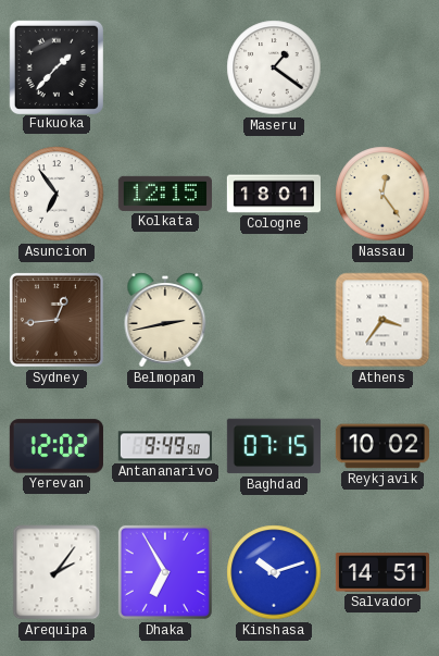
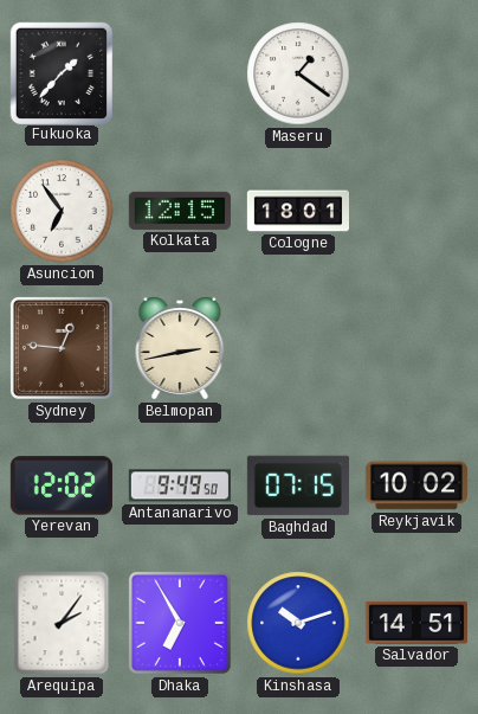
Nassau: 12:24 -> none (382, 194)
Sydney: 12:44 -> 12:46 (62, 348)
Athens: 3:36 -> none (382, 320)
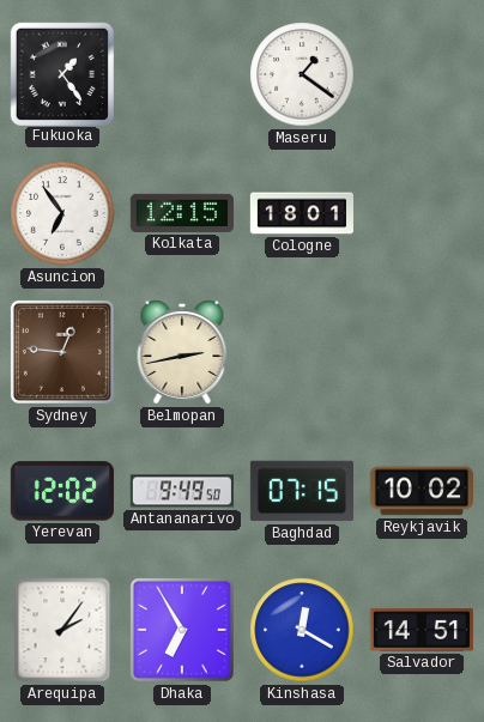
Fukuoka: 1:37 -> 1:24 (61, 73)
Kinshasa: 10:12 -> 12:20 (302, 630)
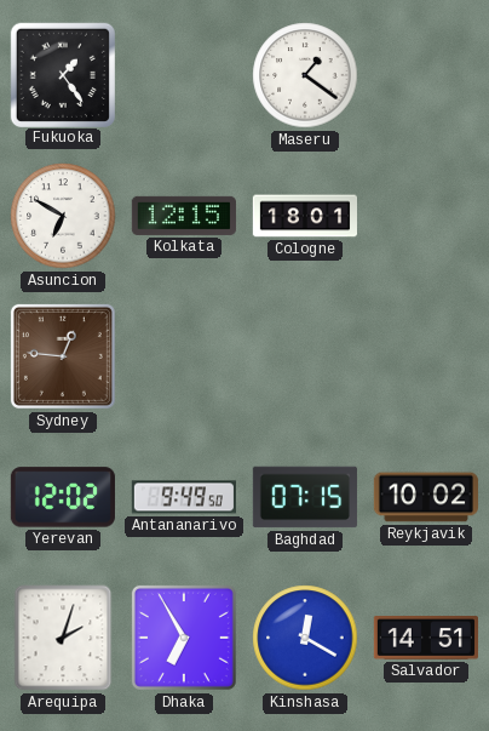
Asuncion: 6:54 -> 6:50 (63, 216)
Belmopan: 2:43 -> none (182, 352)
Arequipa: 2:06 -> 2:03 (63, 638)
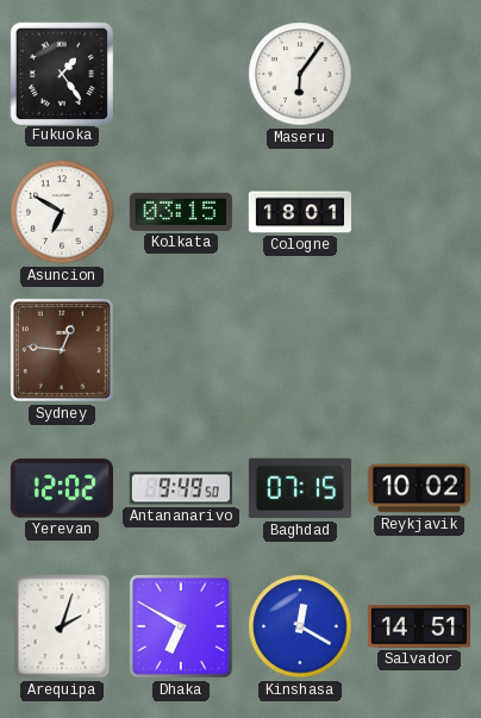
Maseru: 1:21 -> 6:06 (300, 74)
Kolkata: 12:15 -> 03:15 (181, 212)
Dhaka: 6:55 -> 6:50 (181, 626)
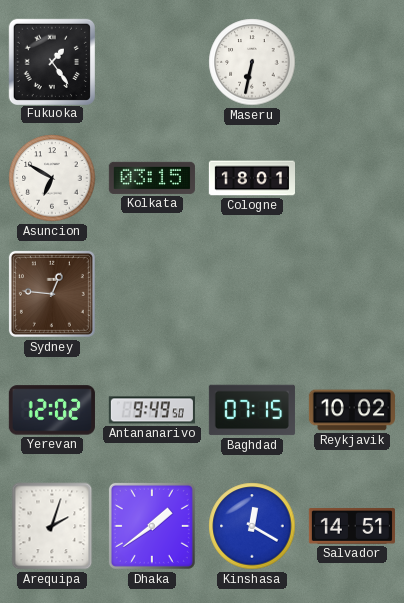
Maseru: 6:06 -> 6:32 (252, 62)
Dhaka: 6:50 -> 1:39 (152, 526)
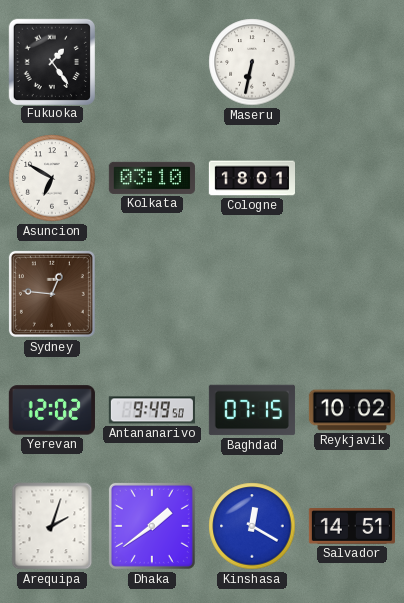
Kolkata: 03:15 -> 03:10 (152, 178)
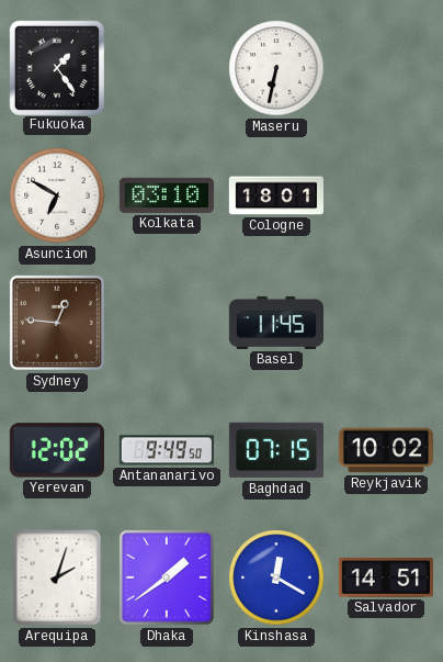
Basel: none -> 11:45 (275, 323)
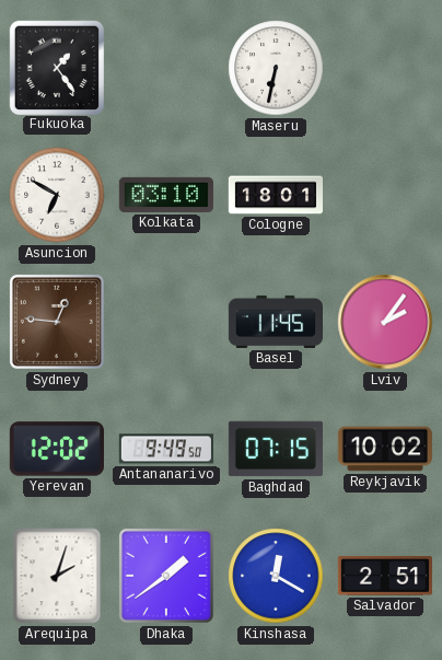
Lviv: none -> 2:06 (385, 322)
Salvador: 14:51 -> 2:51 (385, 577)
